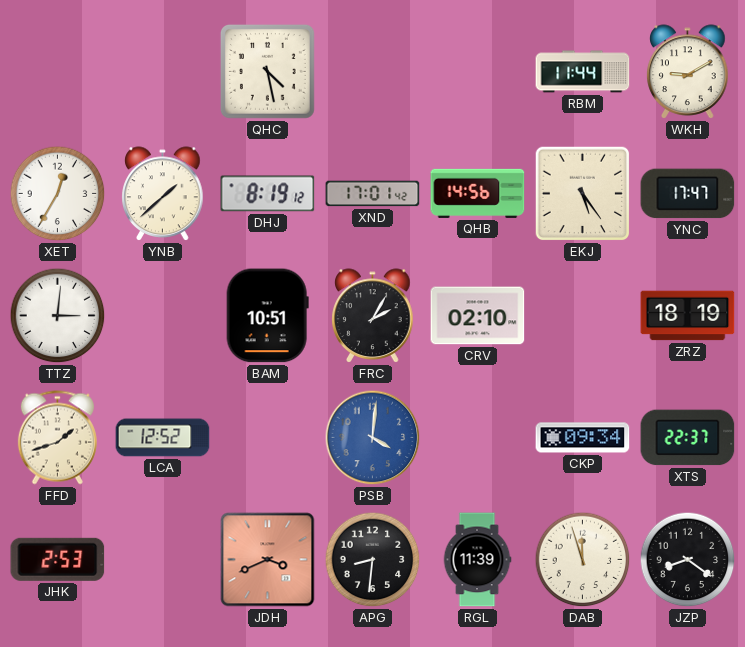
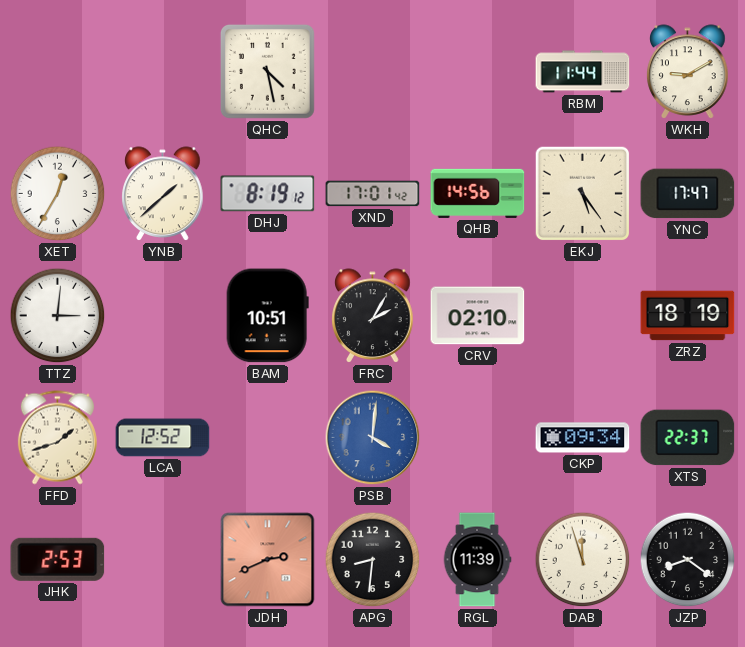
JDH: 3:41 -> 2:41 (268, 560)
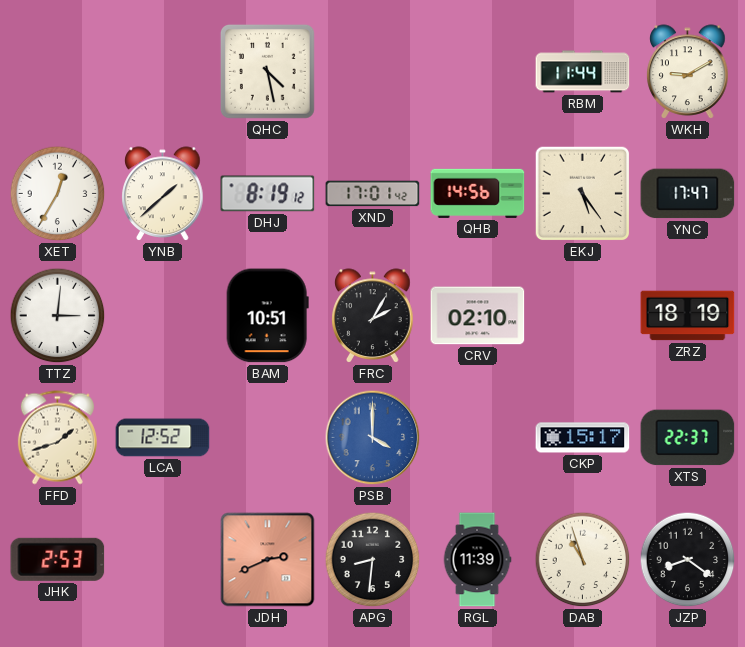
PSB: 4:01 -> 4:00 (373, 438)
CKP: 09:34 -> 15:17 (583, 438)
DAB: 11:57 -> 10:57 (583, 560)
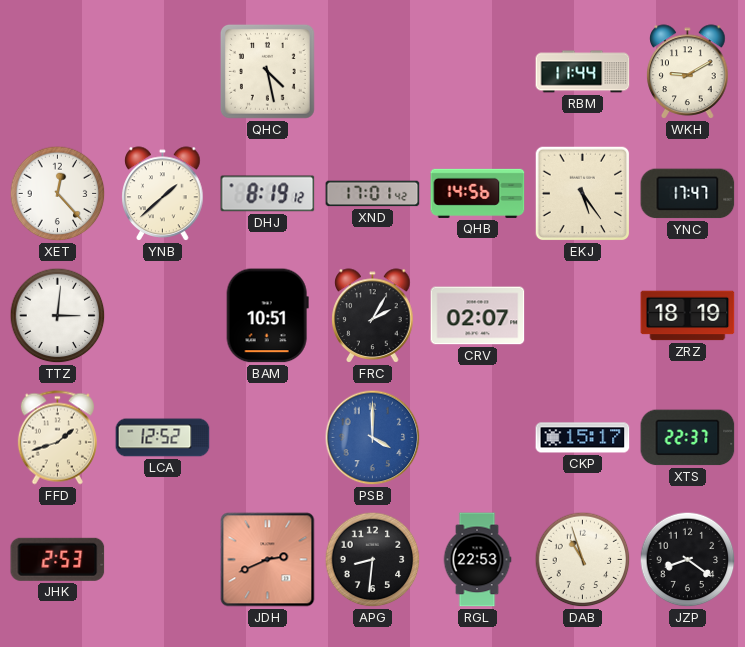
XET: 12:35 -> 12:23 (58, 194)
CRV: 02:10 -> 02:07 (478, 316)
RGL: 11:39 -> 22:53 (477, 560)
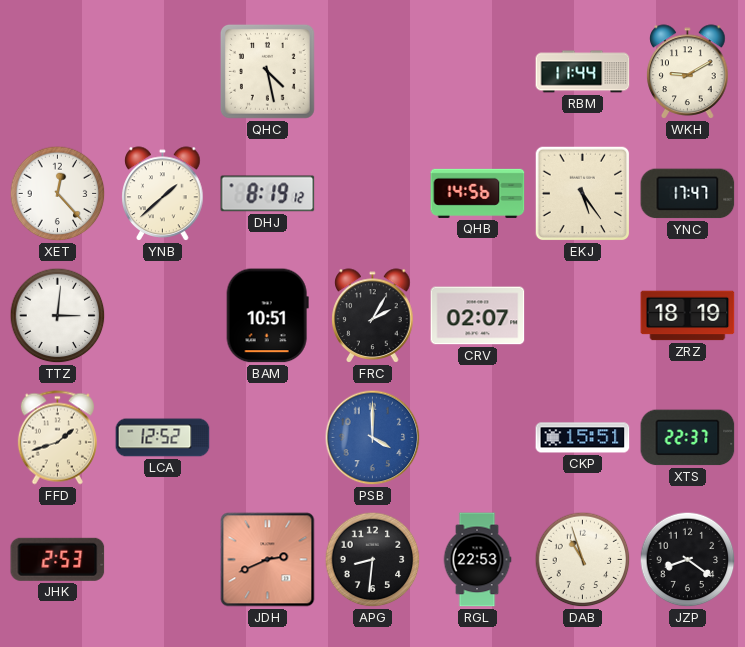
XND: 17:01 -> none (373, 194)
CKP: 15:17 -> 15:51 (583, 438)
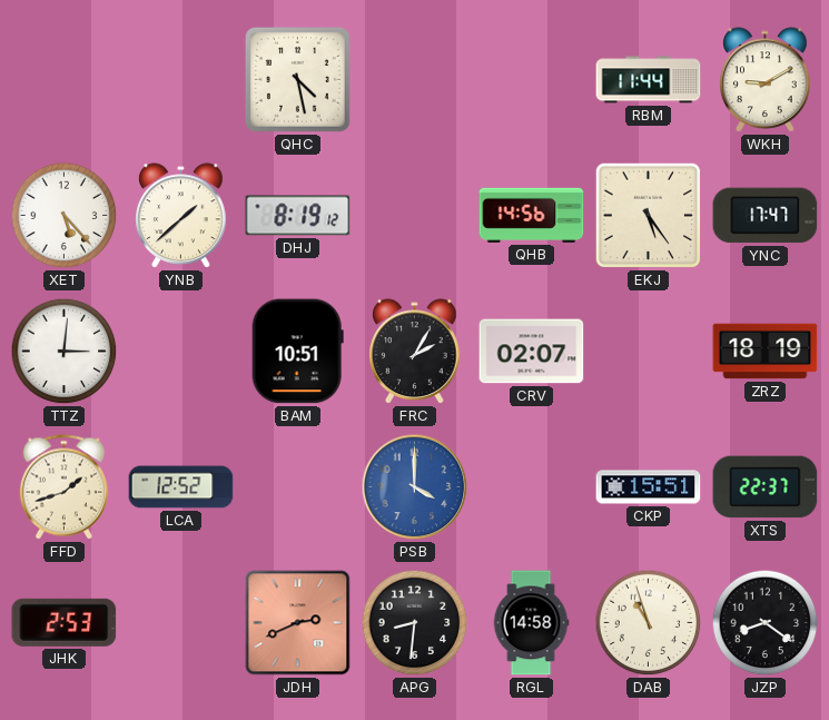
XET: 12:23 -> 5:23 (65, 216)
RGL: 22:53 -> 14:58 (531, 623)
